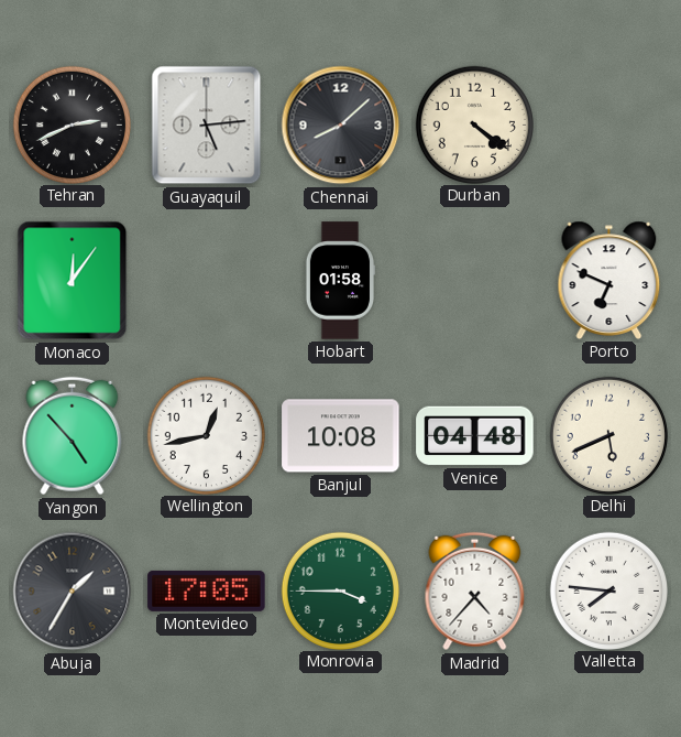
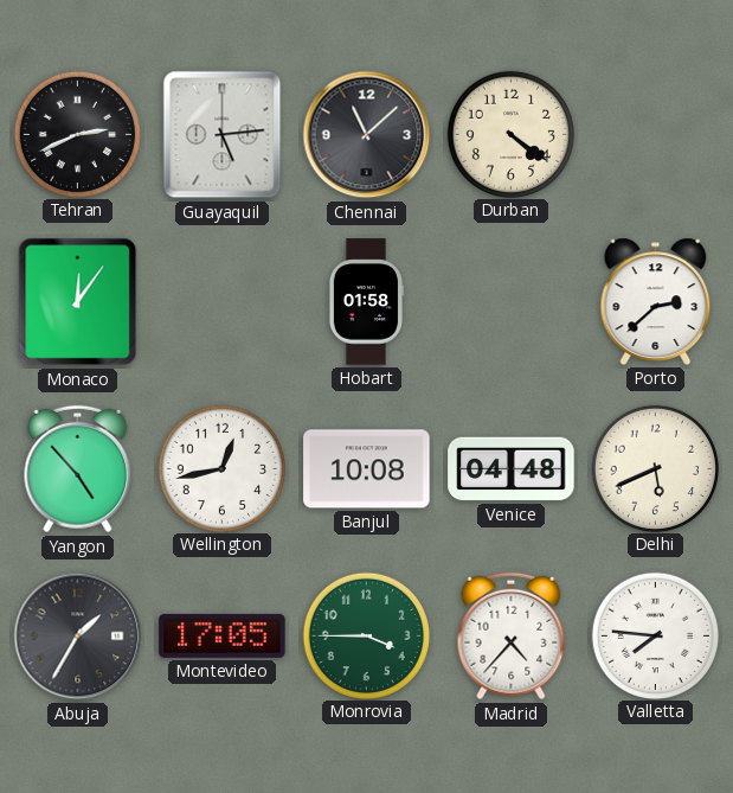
Chennai: 8:08 -> 11:08 (367, 135)
Porto: 6:49 -> 2:38 (656, 301)
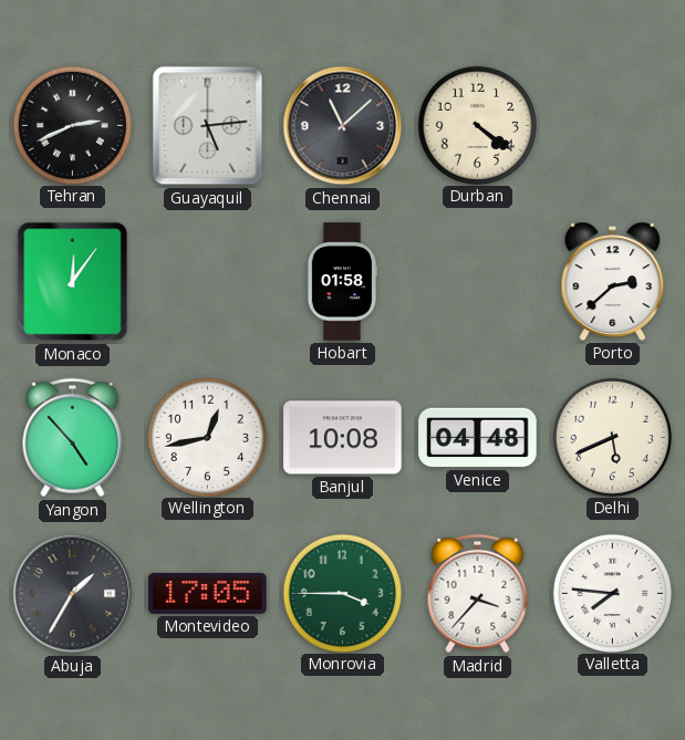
Madrid: 4:37 -> 3:37 (478, 594)
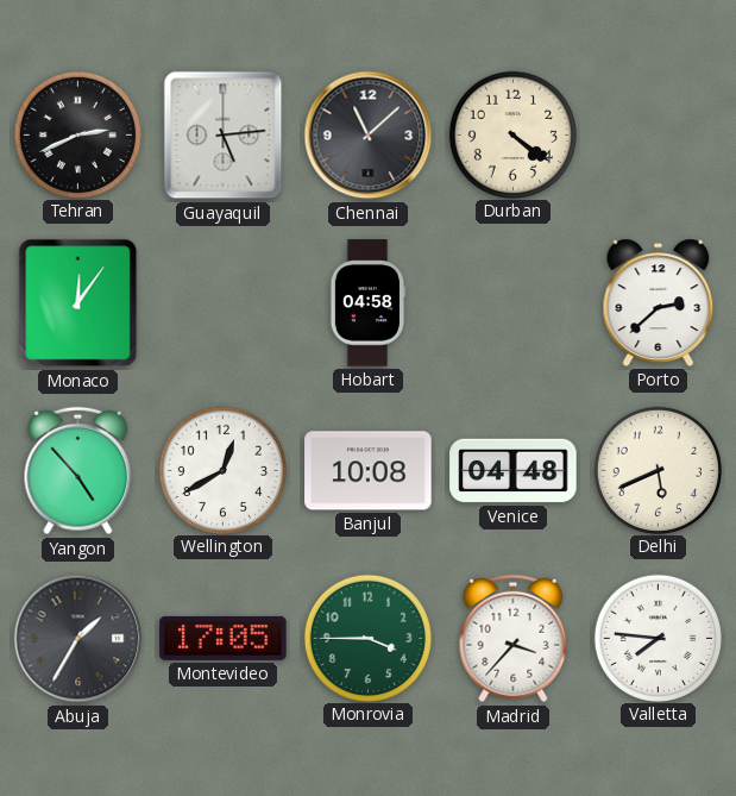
Hobart: 01:58 -> 04:58 (366, 303)
Wellington: 12:43 -> 12:40 (222, 470)
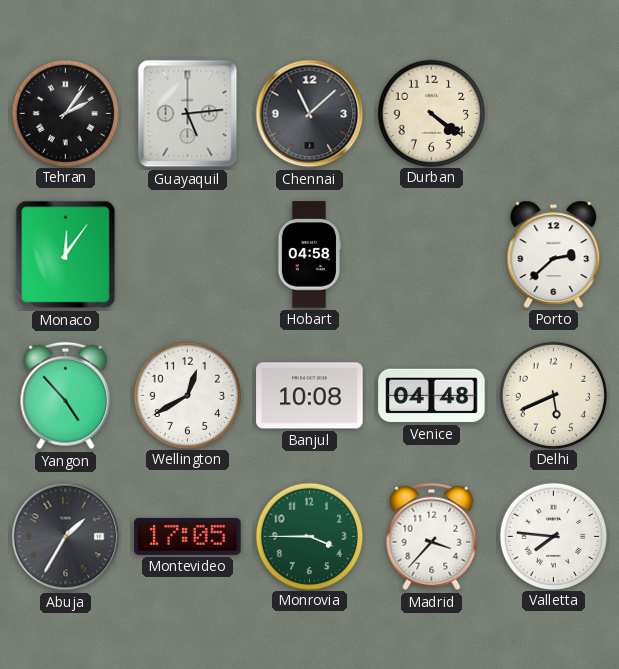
Tehran: 2:41 -> 2:06 (65, 113)
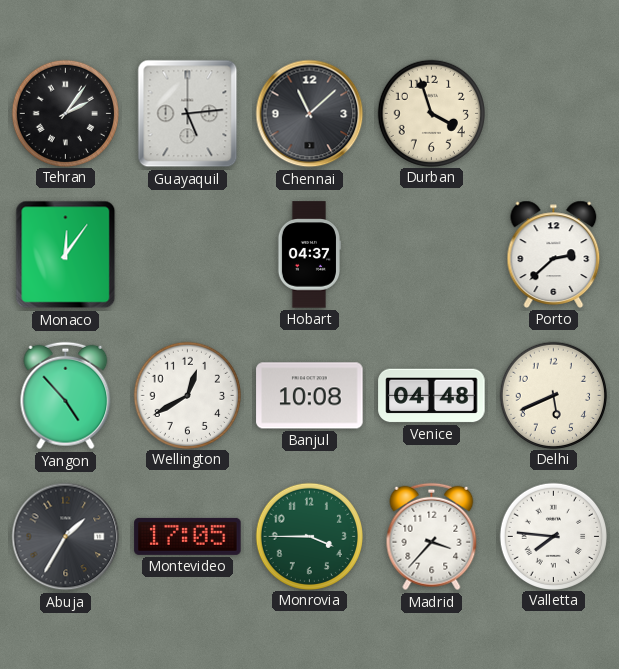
Durban: 4:21 -> 3:57 (431, 113)
Hobart: 04:58 -> 04:37 (308, 255)
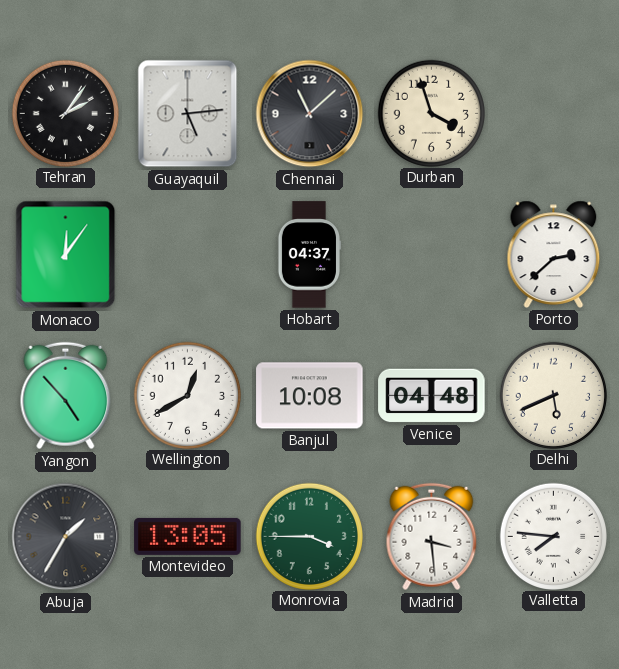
Montevideo: 17:05 -> 13:05 (188, 536)
Madrid: 3:37 -> 3:29 (432, 537)
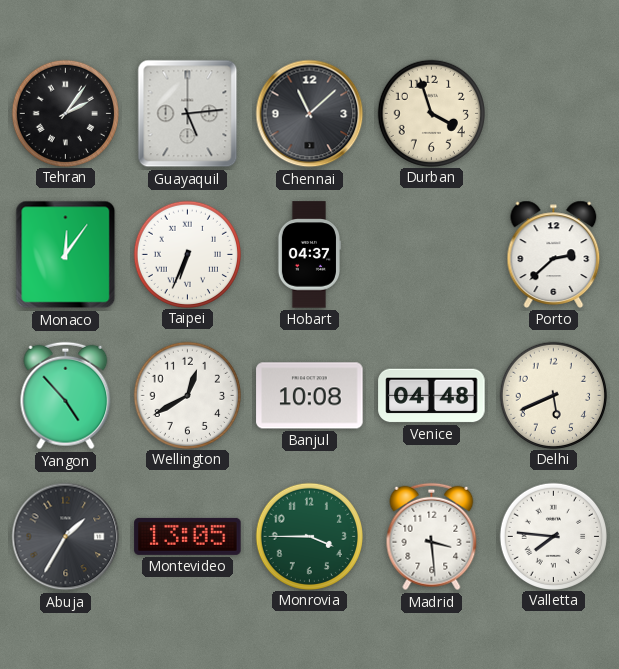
Taipei: none -> 6:34 (187, 254)
